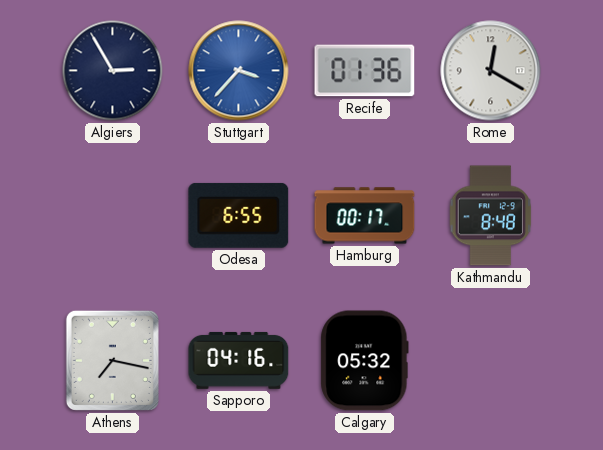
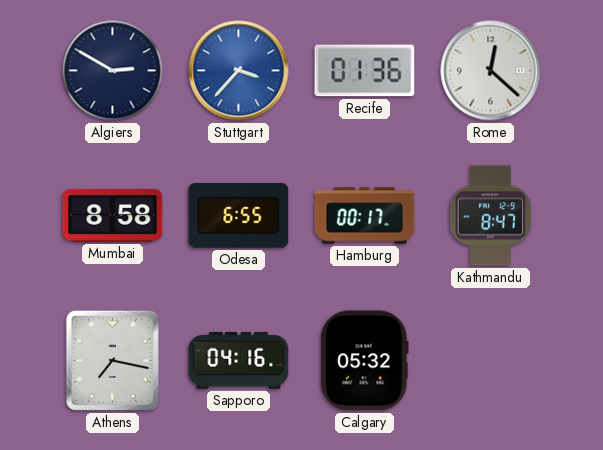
Algiers: 2:55 -> 2:50 (113, 71)
Rome: 12:20 -> 12:22 (491, 71)
Mumbai: none -> 8:58 (113, 215)
Kathmandu: 8:48 -> 8:47 (490, 216)
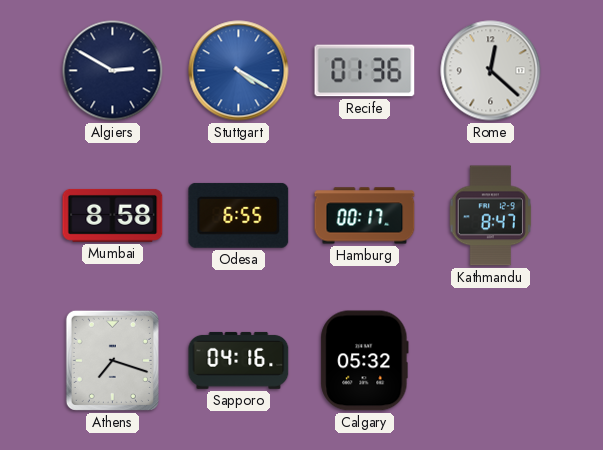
Stuttgart: 3:37 -> 4:20 (239, 71)
Athens: 7:17 -> 7:18 (112, 360)
